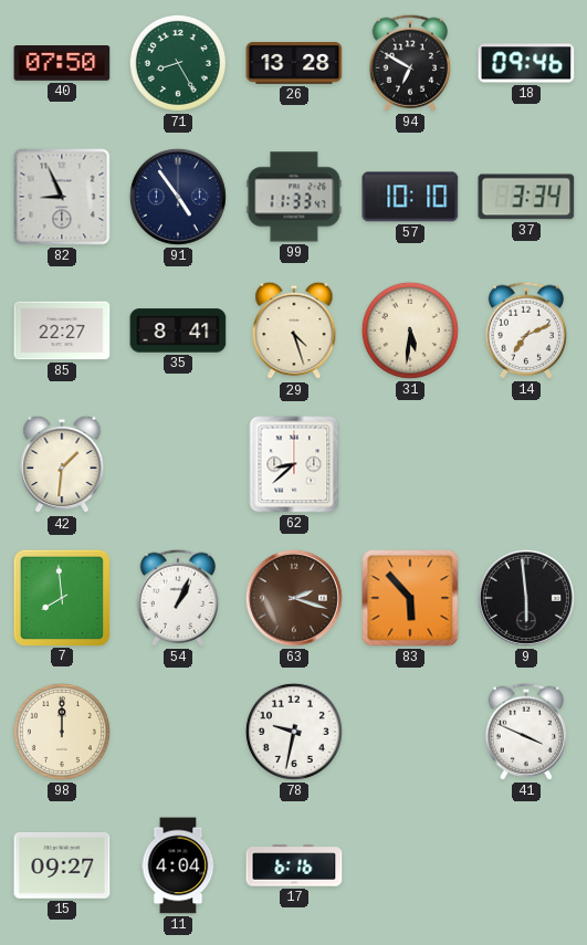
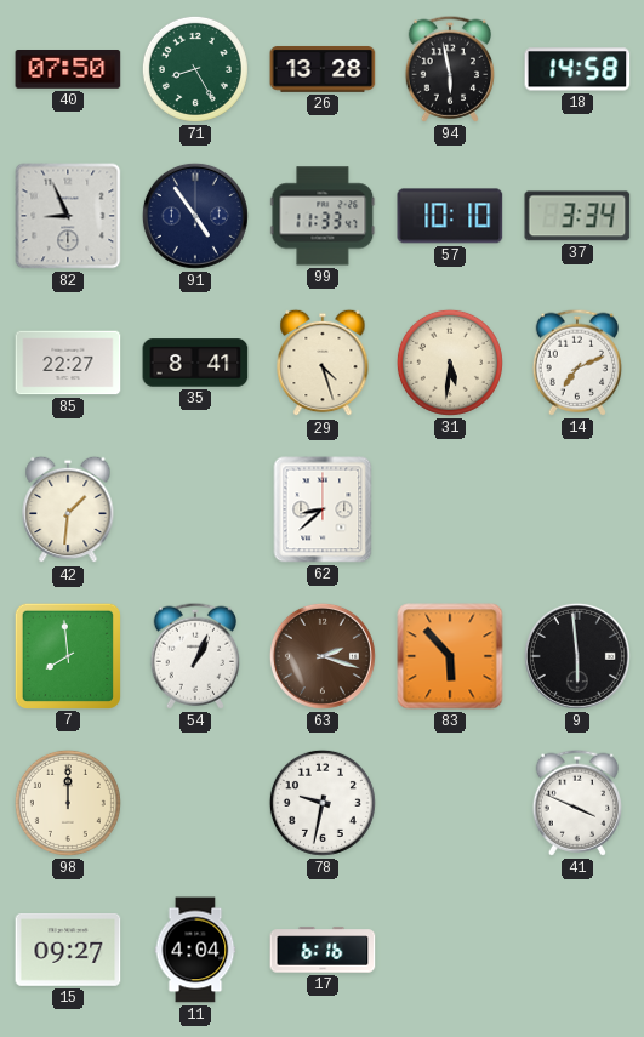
94: 6:50 -> 5:58 (449, 69)
18: 09:46 -> 14:58 (577, 69)
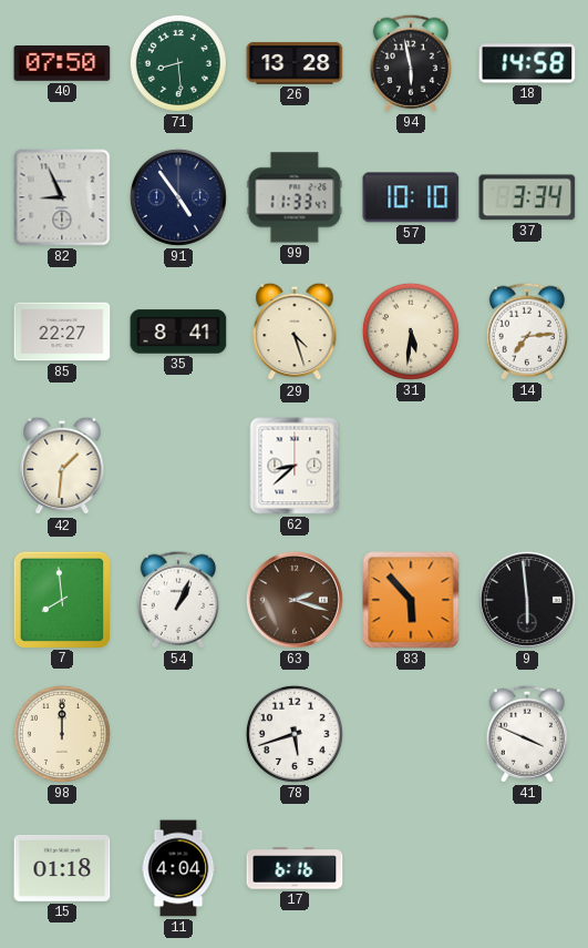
71: 8:25 -> 8:29 (178, 63)
14: 7:11 -> 7:14 (526, 332)
78: 9:32 -> 5:42 (295, 734)
15: 09:27 -> 01:18 (62, 869)
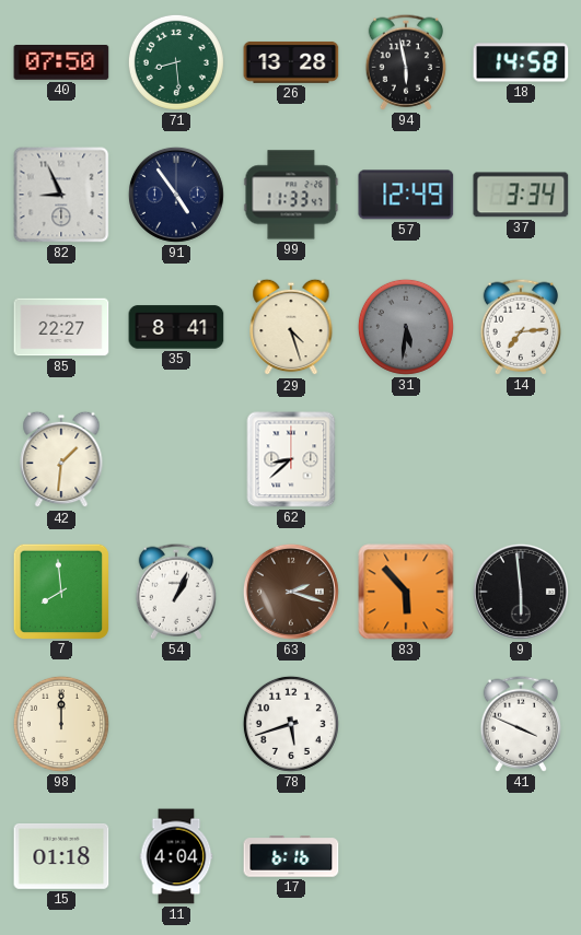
57: 10:10 -> 12:49 (406, 195)
31 dial: cream -> grey (406, 327)
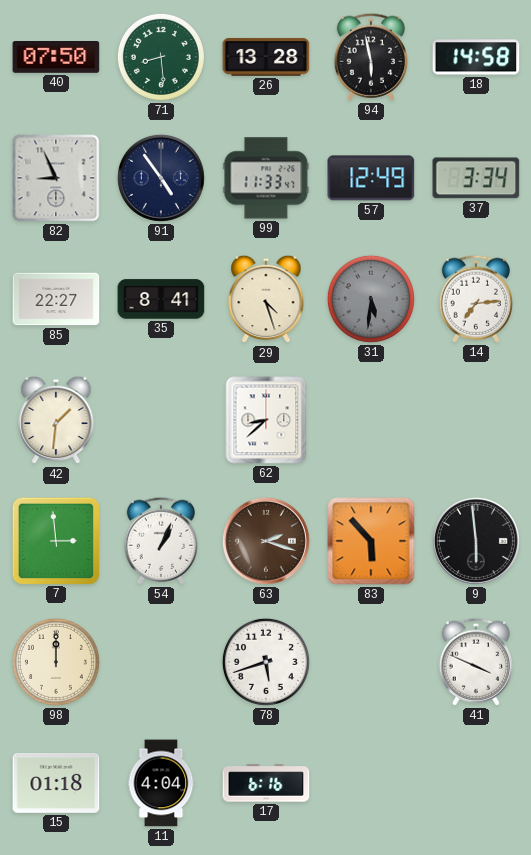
7: 7:59 -> 2:59 (55, 540)
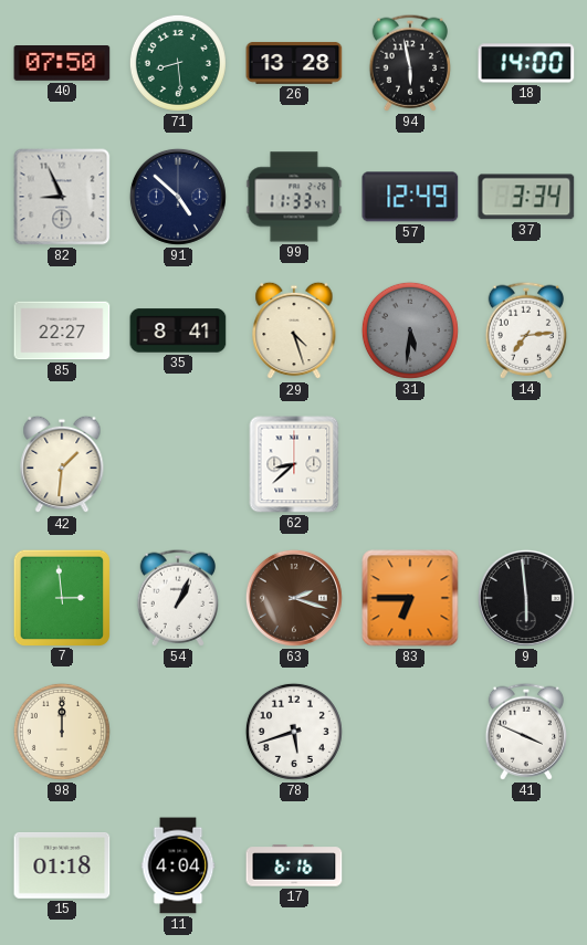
18: 14:58 -> 14:00 (526, 63)
91: 4:54 -> 4:52 (178, 197)
83: 5:53 -> 6:45 (410, 598)
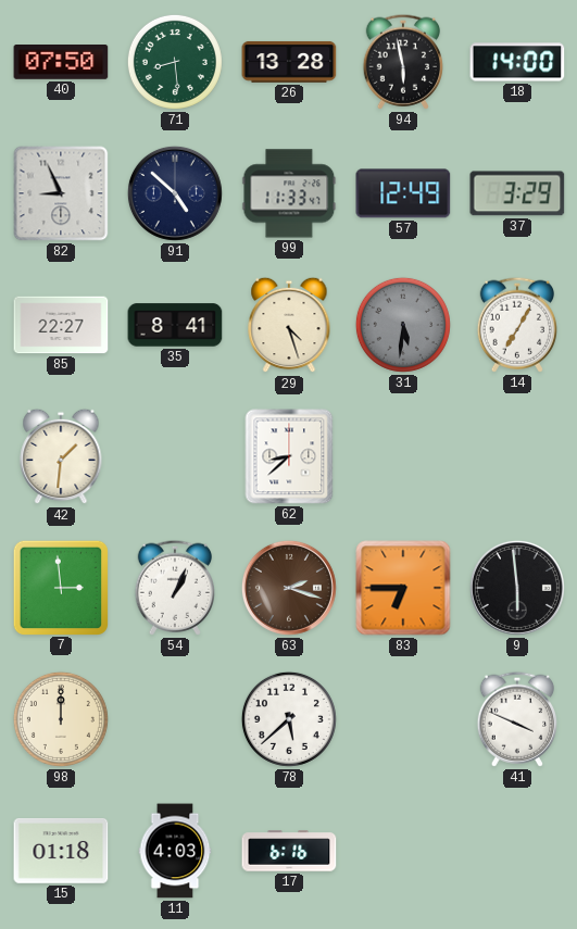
37: 3:34 -> 3:29 (517, 193)
14: 7:14 -> 7:05 (516, 325)
78: 5:42 -> 5:38 (289, 719)
11: 4:04 -> 4:03 (175, 851)
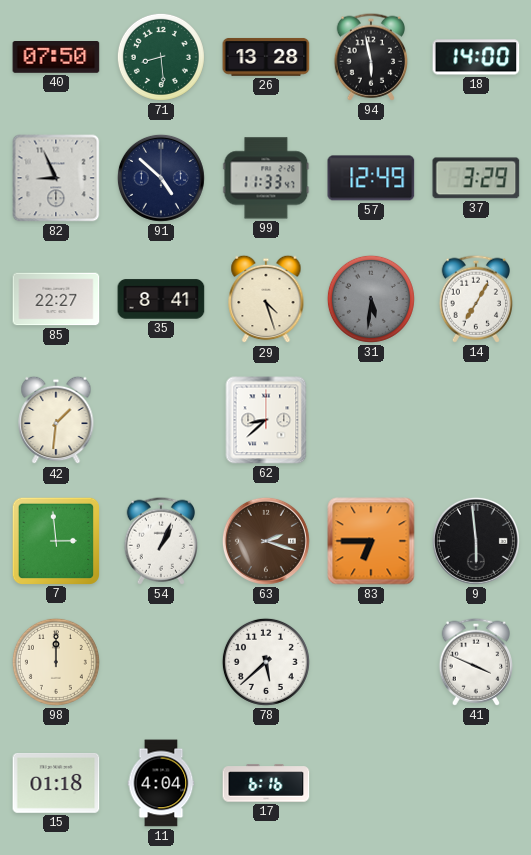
11: 4:03 -> 4:04 (161, 783)
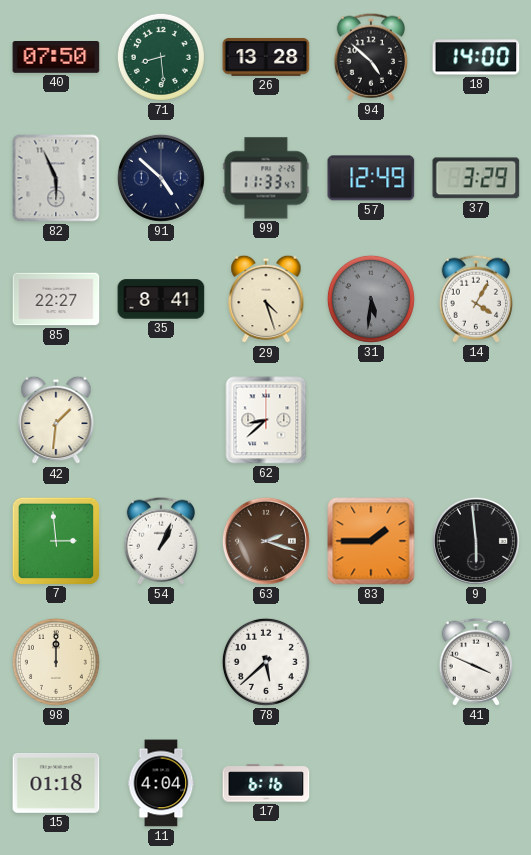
94: 5:58 -> 4:52 (370, 57)
82: 8:56 -> 5:56 (56, 178)
14: 7:05 -> 4:05 (475, 299)
83: 6:45 -> 1:45 (371, 541)
